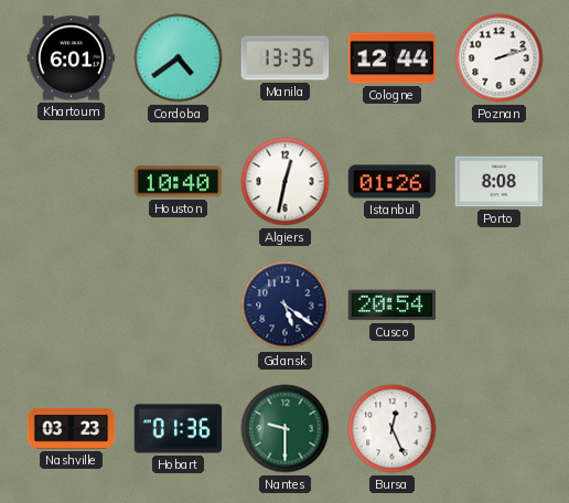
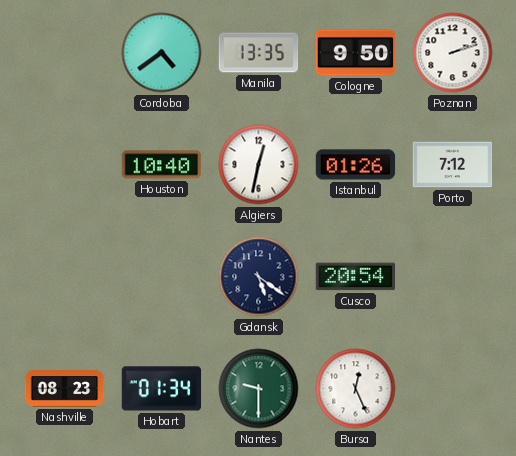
Khartoum: 6:01 -> none (72, 58)
Cologne: 12:44 -> 9:50 (356, 53)
Porto: 8:08 -> 7:12 (453, 165)
Nashville: 03:23 -> 08:23 (65, 389)
Hobart: 01:36 -> 01:34 (162, 389)
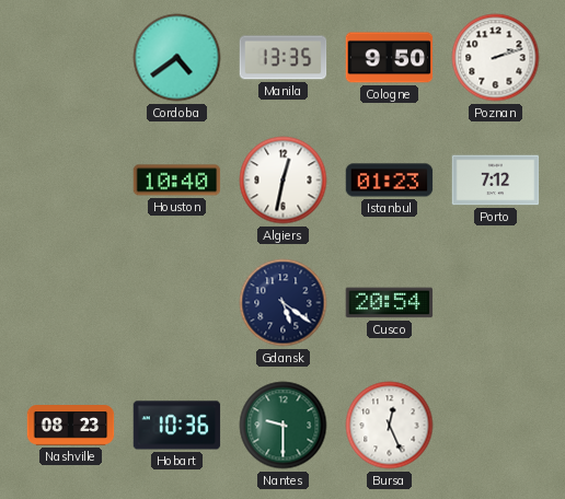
Istanbul: 01:26 -> 01:23 (390, 181)
Hobart: 01:34 -> 10:36 (177, 426)
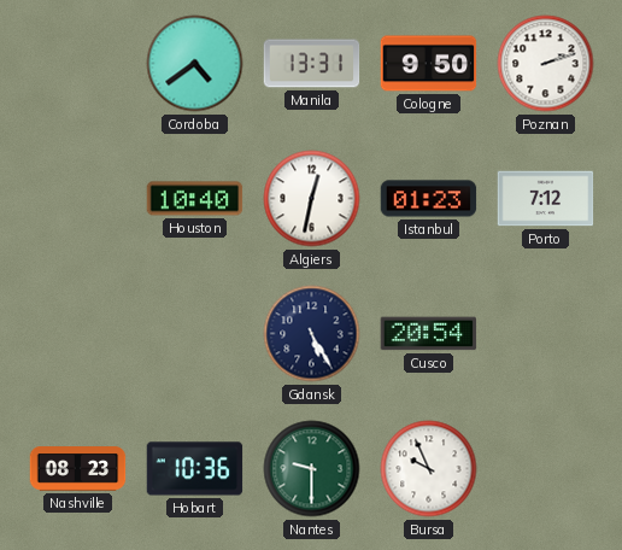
Manila: 13:35 -> 13:31 (312, 64)
Gdansk: 5:21 -> 5:25 (312, 334)
Bursa: 12:26 -> 9:56 (429, 469)
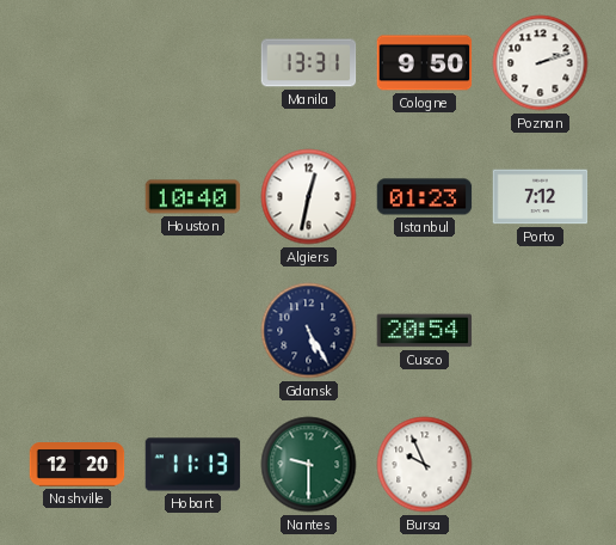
Cordoba: 4:39 -> none (195, 64)
Nashville: 08:23 -> 12:20 (78, 465)
Hobart: 10:36 -> 11:13 (193, 465)
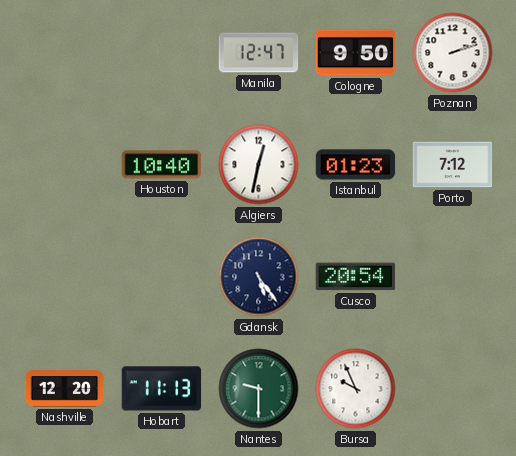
Manila: 13:31 -> 12:47 (259, 53)
Gdansk: 5:25 -> 5:24 (259, 277)
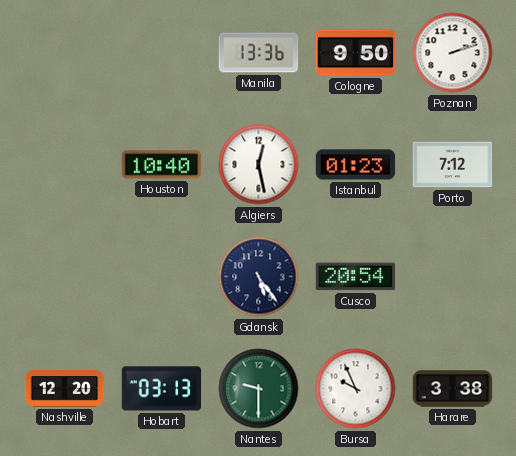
Manila: 12:47 -> 13:36 (259, 53)
Algiers: 12:32 -> 12:28 (259, 165)
Hobart: 11:13 -> 03:13 (162, 389)
Harare: none -> 3:38 (453, 389)
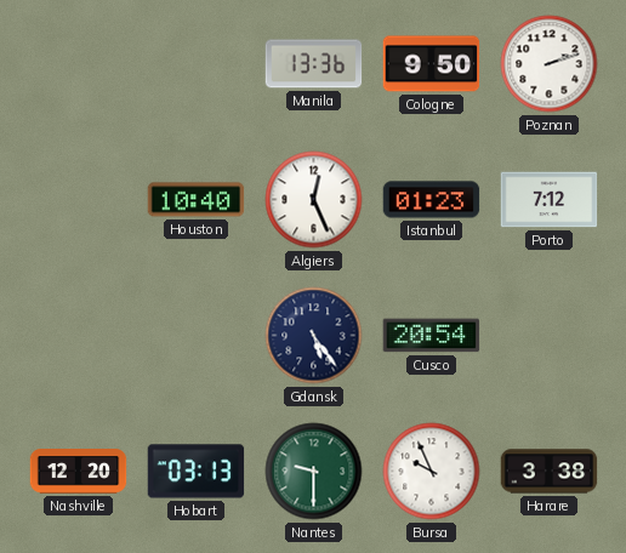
Algiers: 12:28 -> 12:26 (314, 200)
